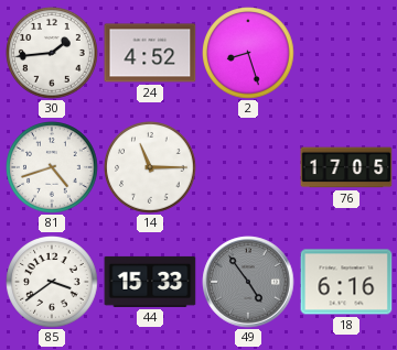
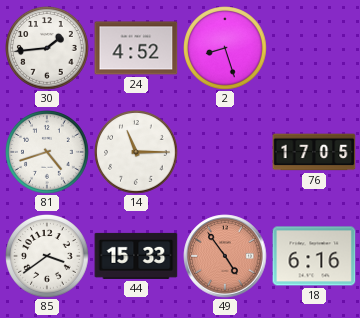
49 dial: grey -> salmon (225, 256)
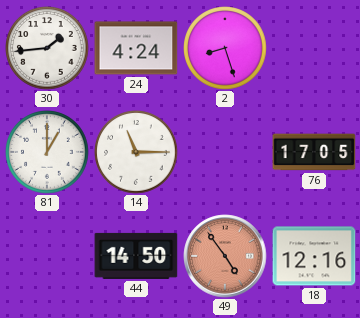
24: 4:52 -> 4:24 (136, 48)
81: 4:42 -> 1:00 (47, 152)
85: 3:39 -> none (47, 256)
44: 15:33 -> 14:50 (136, 256)
18: 6:16 -> 12:16 (314, 256)
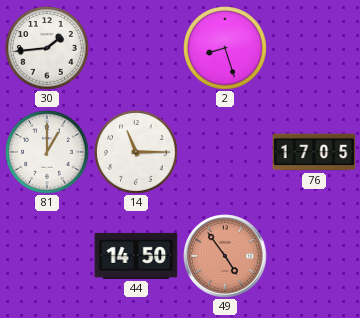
24: 4:24 -> none (136, 48)
18: 12:16 -> none (314, 256)
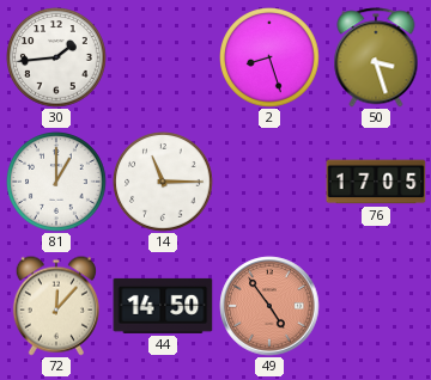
50: none -> 3:27 (376, 57)
72: none -> 12:07 (56, 306)
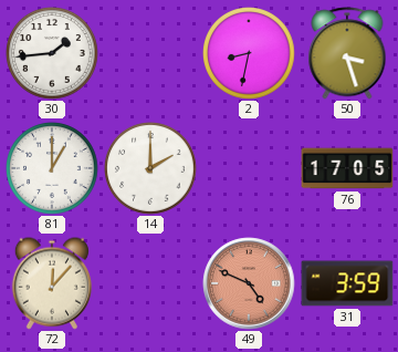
2: 8:27 -> 8:32 (249, 53)
14: 11:15 -> 2:00 (150, 168)
44: 14:50 -> none (163, 306)
49: 4:54 -> 4:49 (249, 283)
31: none -> 3:59 (347, 283)
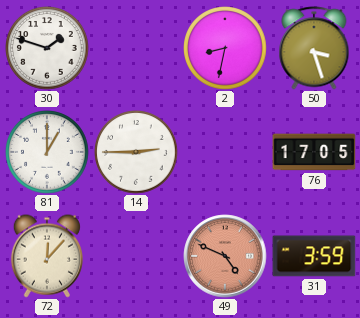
30: 1:44 -> 1:48 (47, 48)
14: 2:00 -> 2:45 (136, 152)
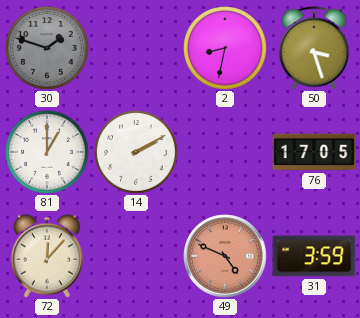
30 dial: white -> grey (47, 48)
14: 2:45 -> 2:10 (136, 152)
